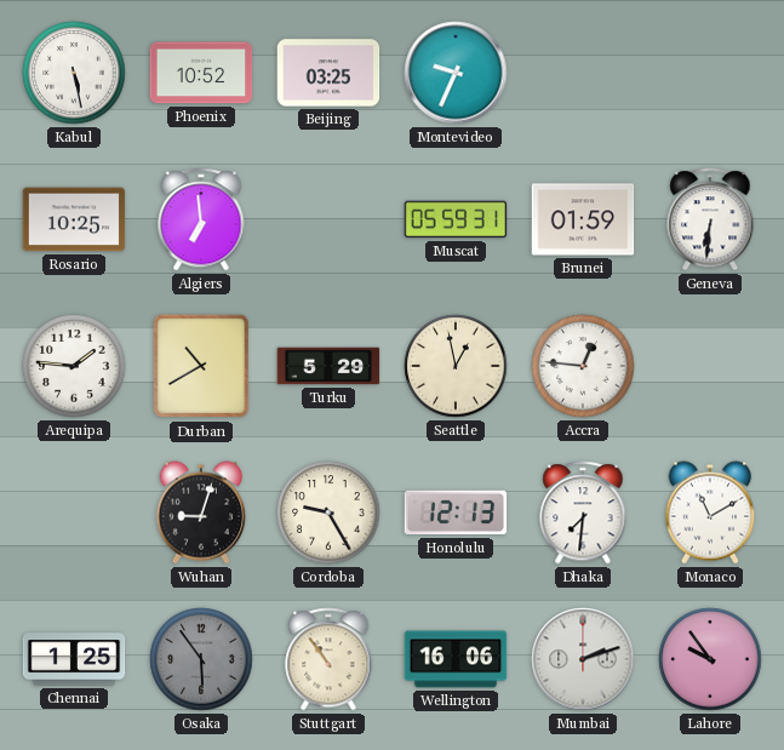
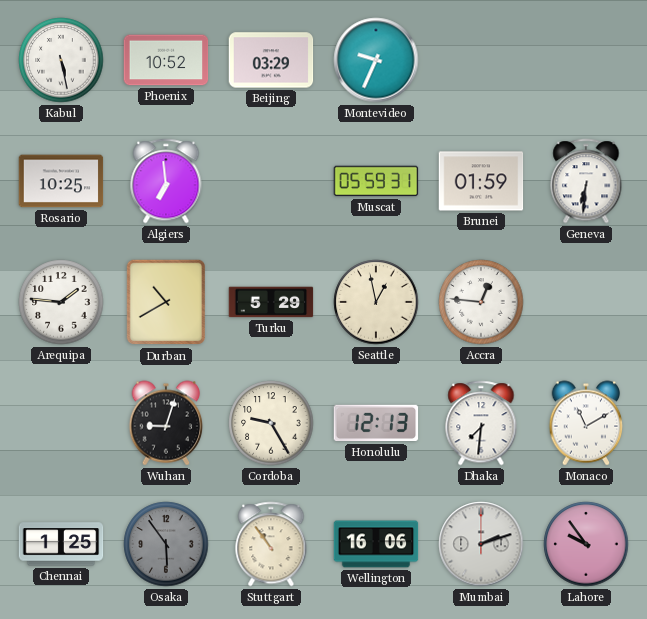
Beijing: 03:25 -> 03:29 (271, 60)
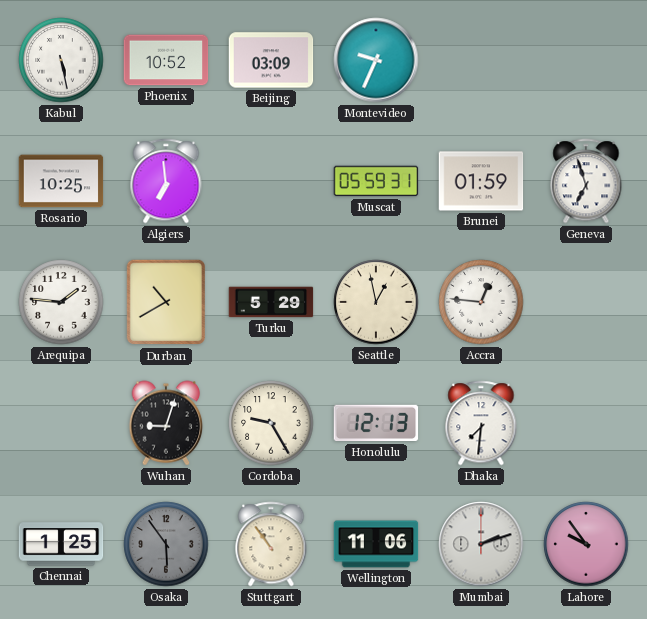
Beijing: 03:29 -> 03:09 (271, 60)
Geneva: 6:31 -> 6:57 (586, 181)
Monaco: 11:10 -> none (586, 423)
Wellington: 16:06 -> 11:06 (376, 544)
